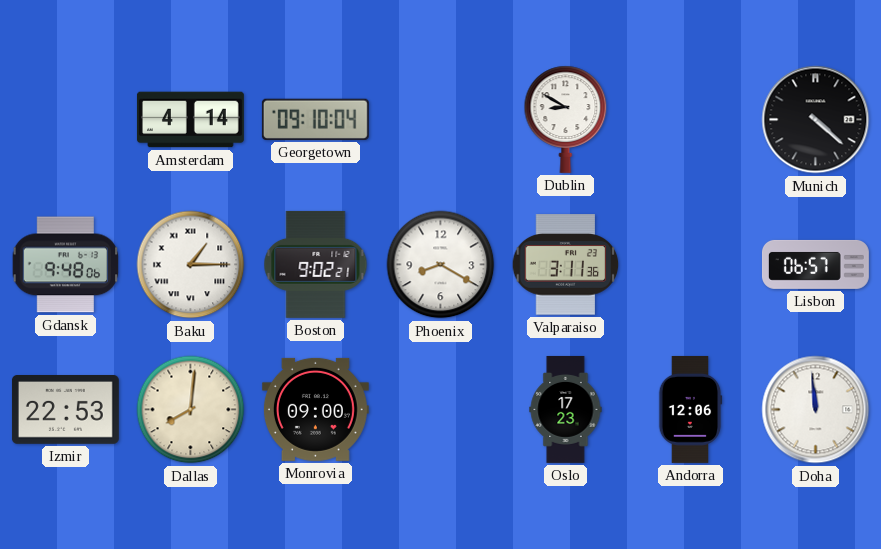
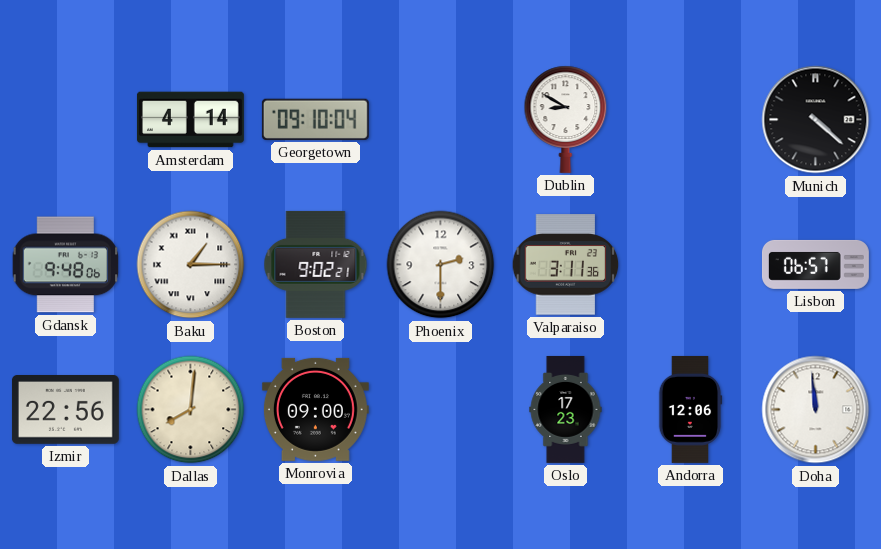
Phoenix: 8:20 -> 2:30 (441, 265)
Izmir: 22:53 -> 22:56 (65, 410)
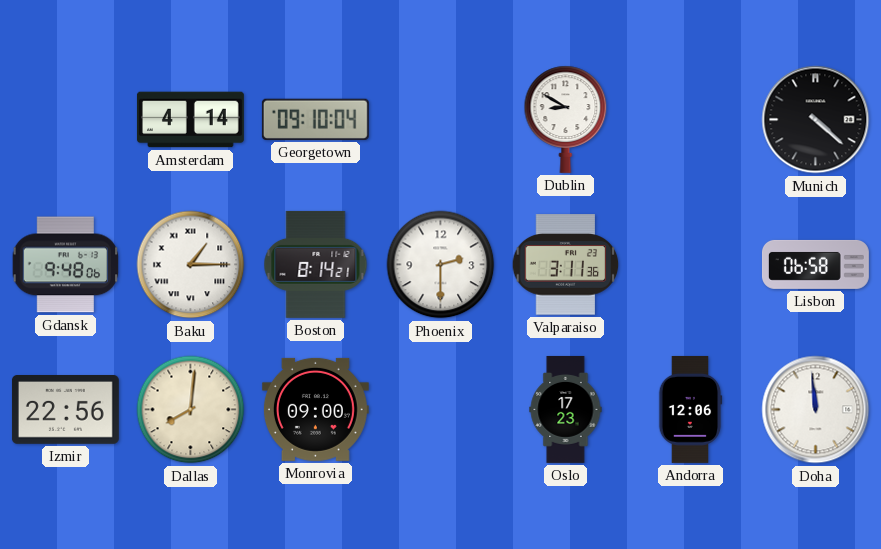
Boston: 9:02 -> 8:14 (316, 264)
Lisbon: 06:57 -> 06:58 (815, 264)
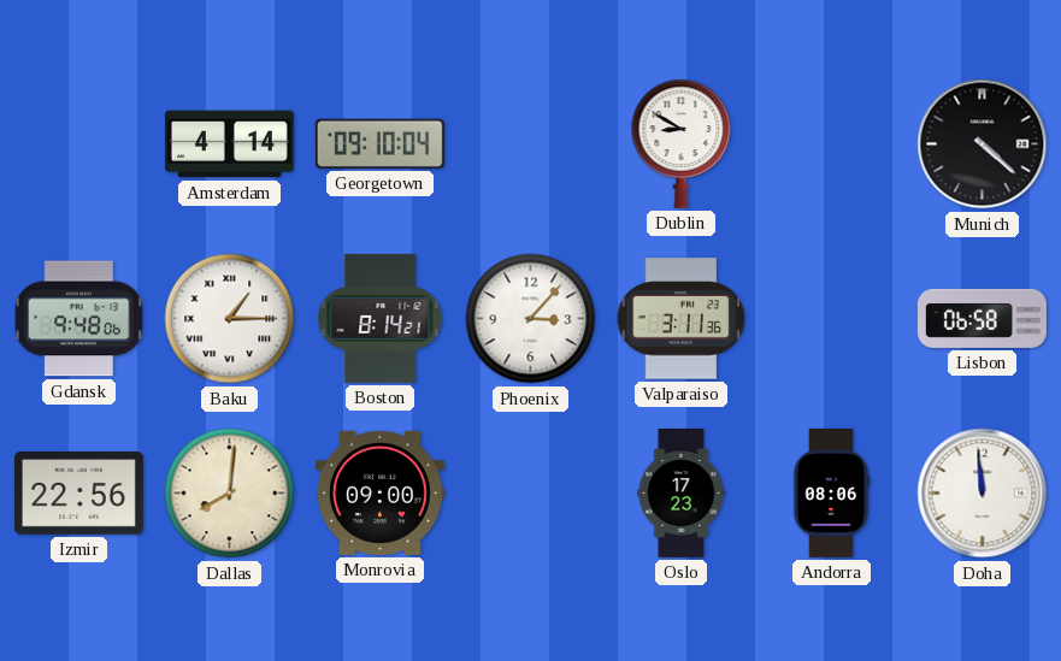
Phoenix: 2:30 -> 3:07 (531, 319)
Andorra: 12:06 -> 08:06 (831, 492)
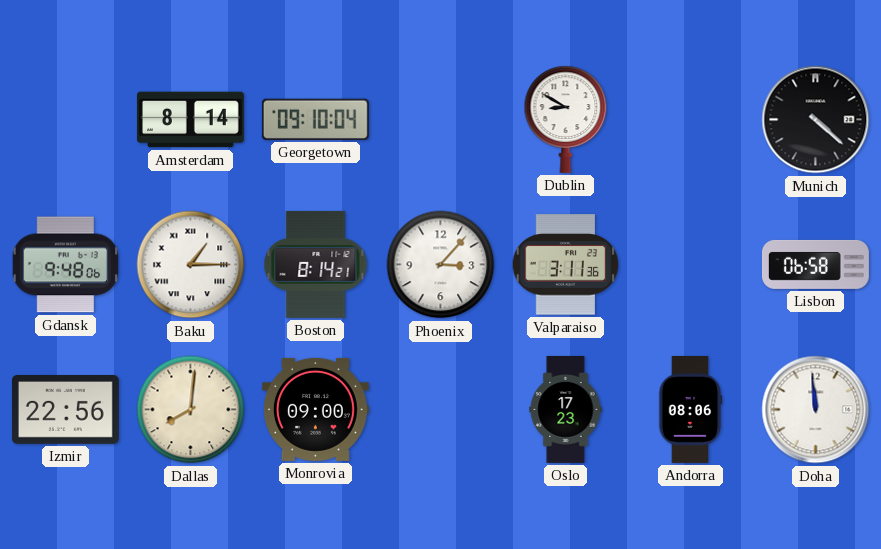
Amsterdam: 4:14 -> 8:14 (190, 120)
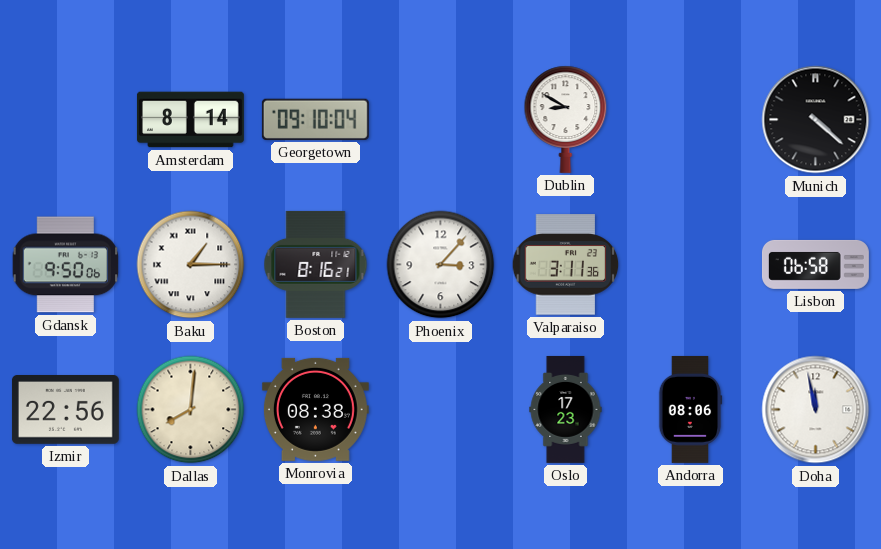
Gdansk: 9:48 -> 9:50 (66, 265)
Boston: 8:14 -> 8:16 (316, 264)
Monrovia: 09:00 -> 08:38 (315, 409)
Doha: 11:59 -> 11:58 (816, 410)
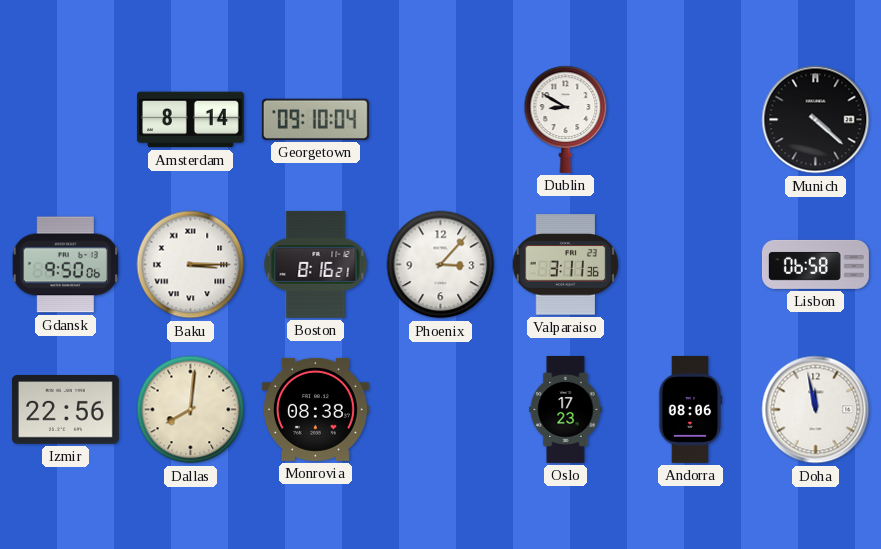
Baku: 1:15 -> 3:15 (191, 265)
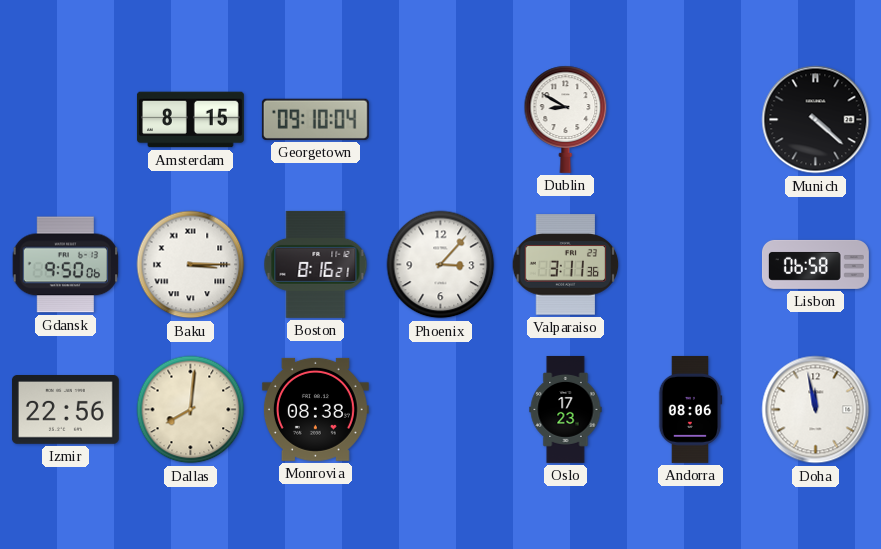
Amsterdam: 8:14 -> 8:15 (190, 120)
